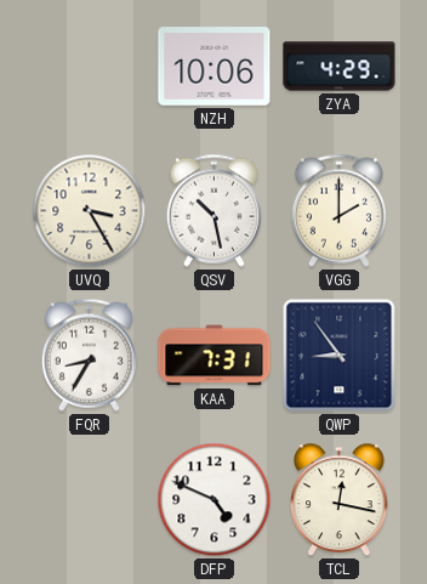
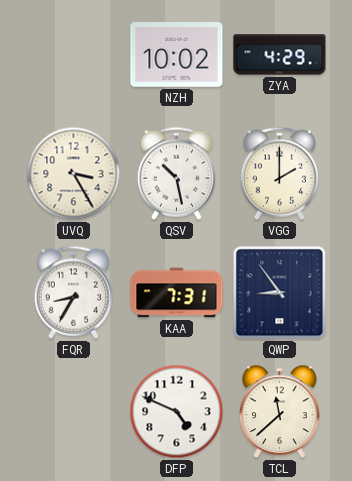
NZH: 10:06 -> 10:02 (177, 55)
TCL: 12:17 -> 11:38 (280, 412)
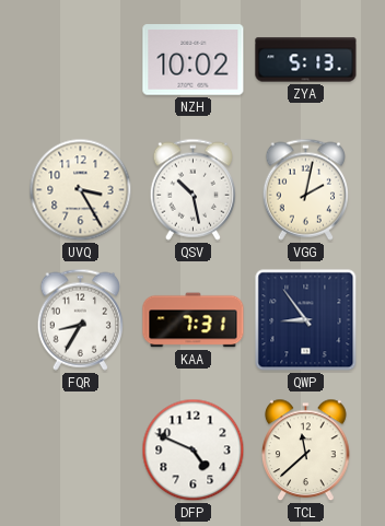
ZYA: 4:29 -> 5:13 (306, 60)
VGG: 2:00 -> 2:02 (305, 189)
